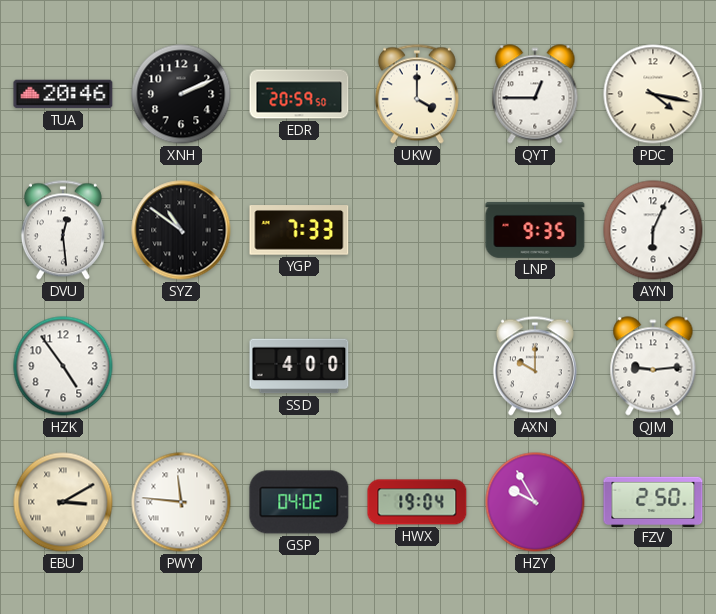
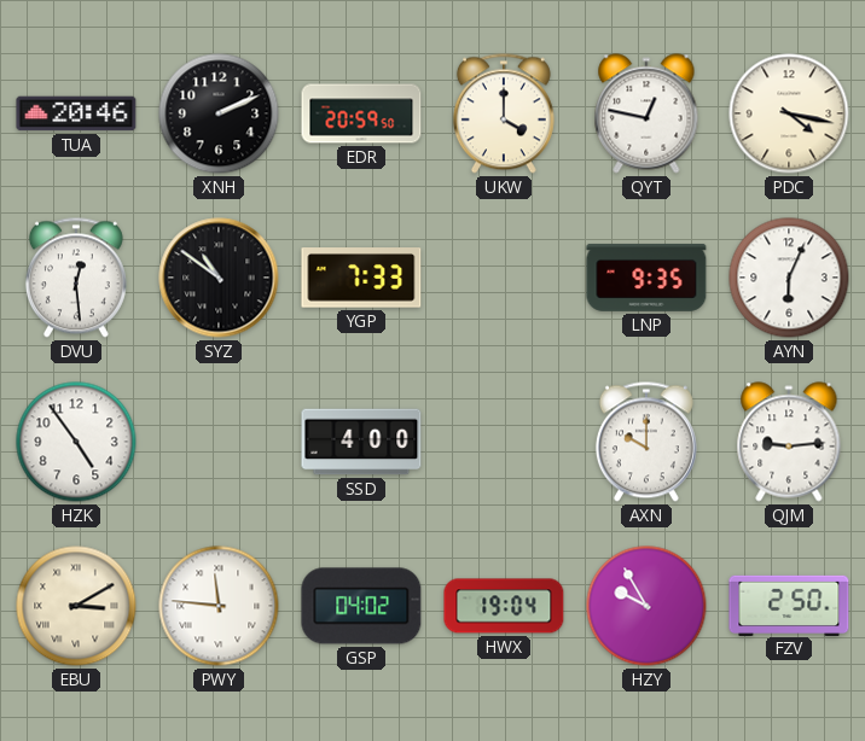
QYT: 12:45 -> 12:47 (646, 113)
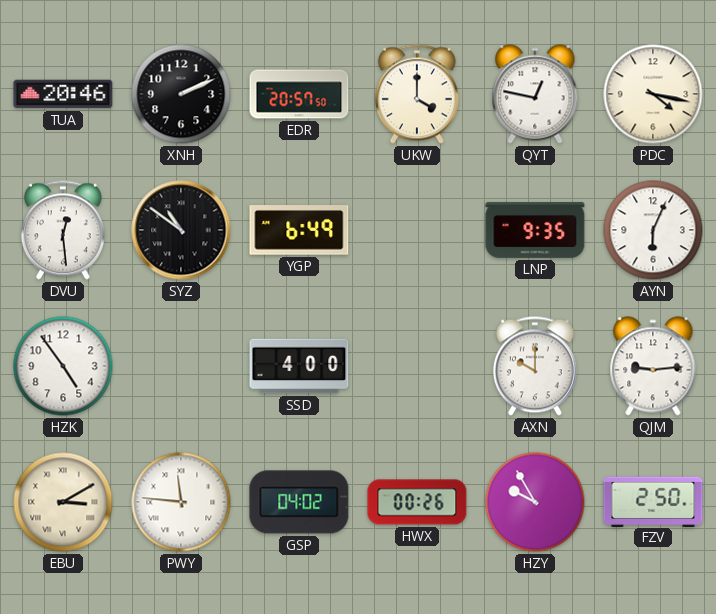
EDR: 20:59 -> 20:57 (299, 94)
YGP: 7:33 -> 6:49 (299, 230)
HWX: 19:04 -> 00:26 (417, 502)
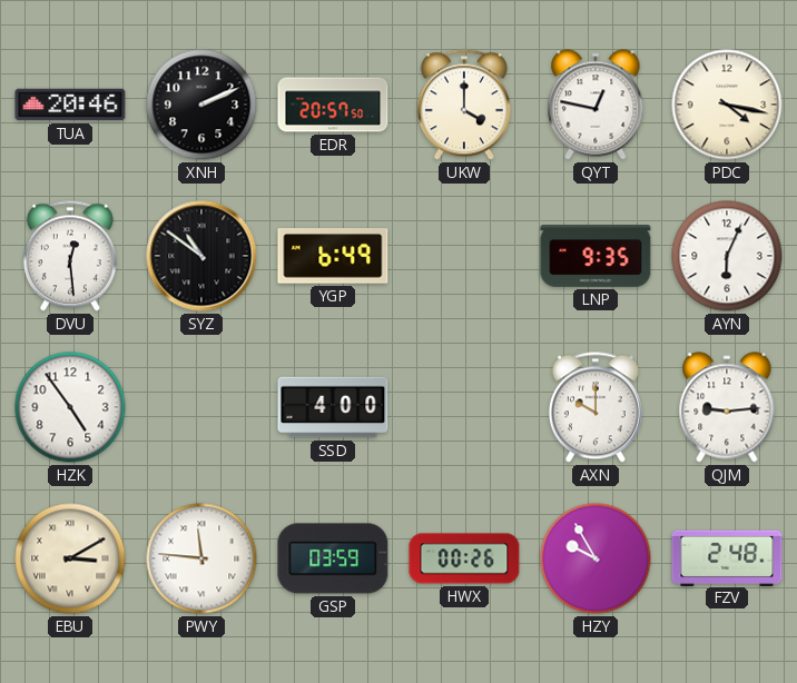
GSP: 04:02 -> 03:59 (333, 558)
FZV: 2:50 -> 2:48 (727, 557)
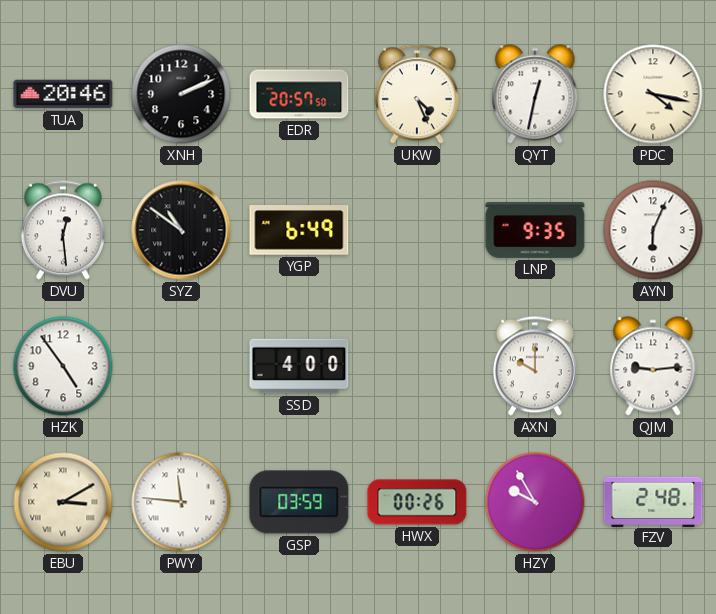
UKW: 4:00 -> 4:26 (417, 94)
QYT: 12:47 -> 12:32 (535, 94)
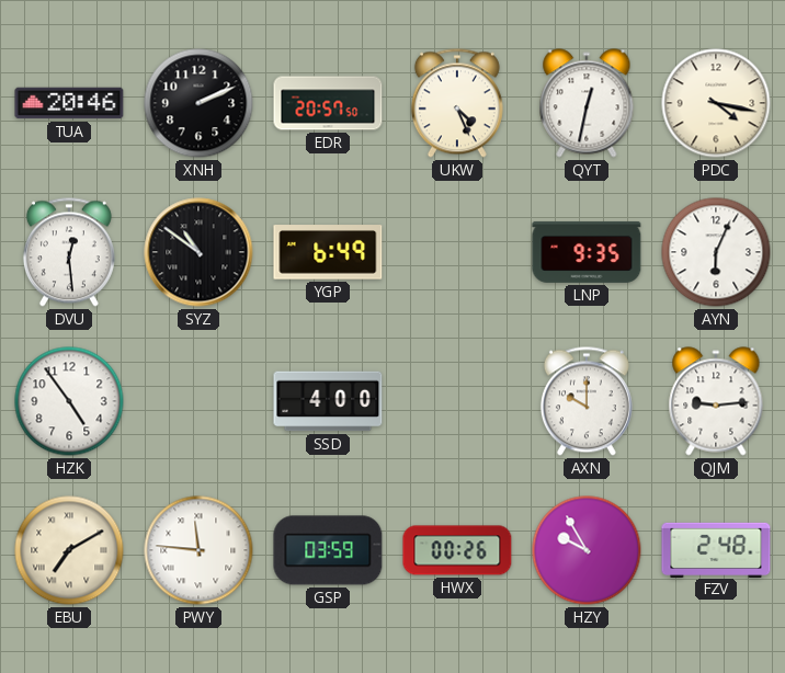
EBU: 3:10 -> 7:10 (69, 550)
